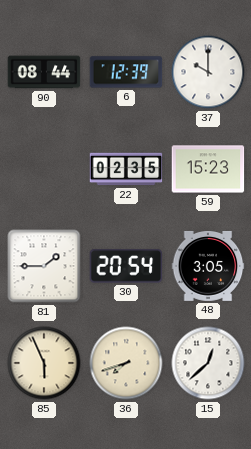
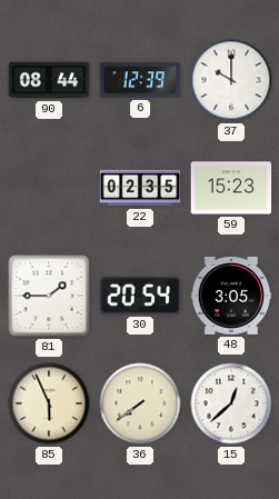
36: 7:42 -> 7:39 (140, 403)
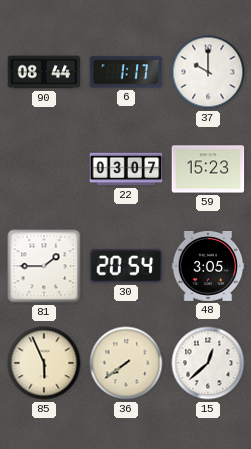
6: 12:39 -> 1:17 (126, 72)
22: 02:35 -> 03:07 (126, 169)
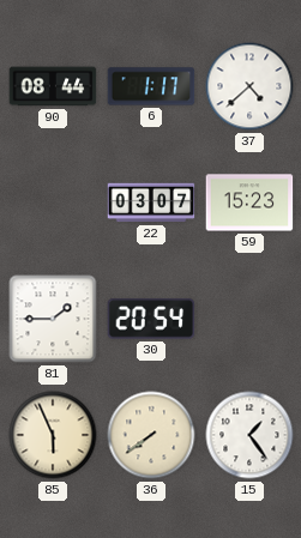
37: 10:00 -> 4:38 (249, 86)
48: 3:05 -> none (208, 266)
15: 12:38 -> 1:24 (249, 435)
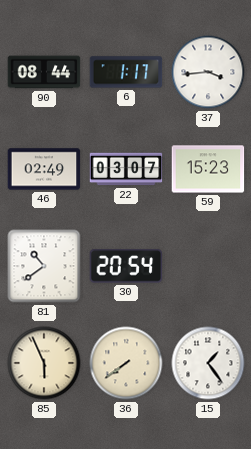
37: 4:38 -> 3:44 (208, 72)
46: none -> 02:49 (44, 169)
81: 1:45 -> 10:39 (44, 266)
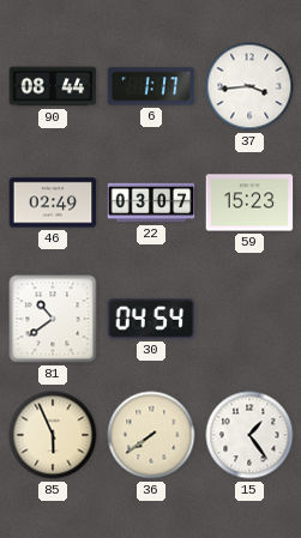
30: 20:54 -> 04:54 (151, 319)
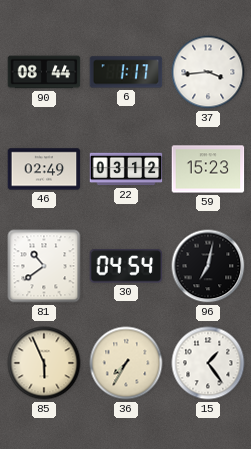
22: 03:07 -> 03:12 (126, 169)
96: none -> 7:02 (208, 266)
36: 7:39 -> 7:35 (126, 363)
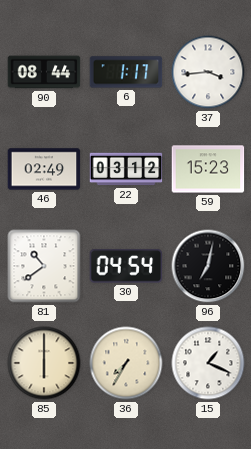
85: 5:56 -> 6:00 (44, 363)
15: 1:24 -> 1:19 (208, 363)
